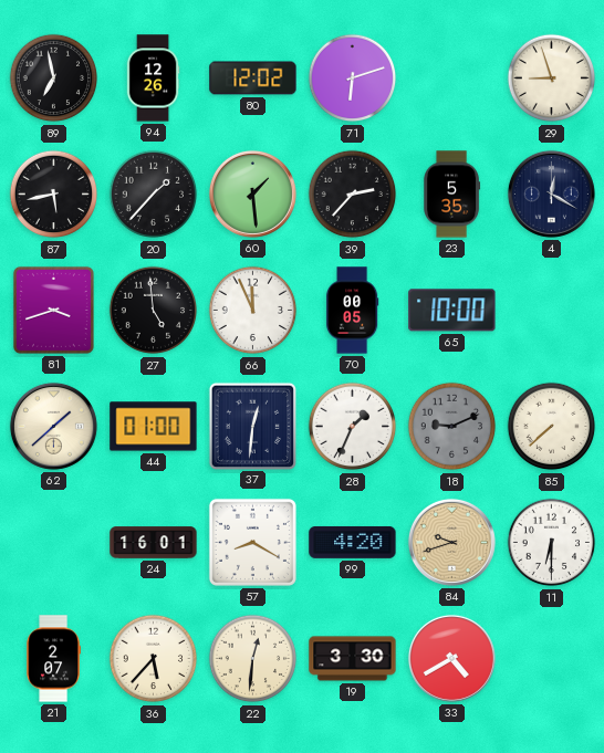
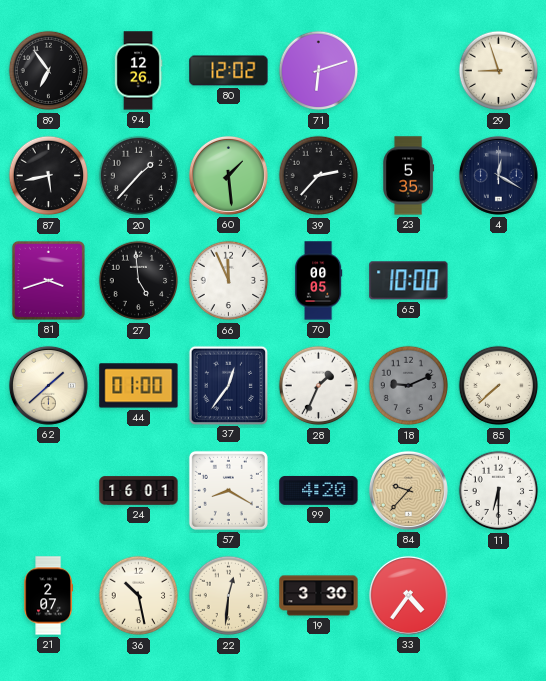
89: 6:58 -> 6:54 (49, 71)
37: 12:31 -> 12:36 (228, 385)
84: 9:42 -> 9:37 (408, 490)
36: 5:37 -> 10:28 (139, 596)
33: 4:40 -> 4:36 (408, 595)
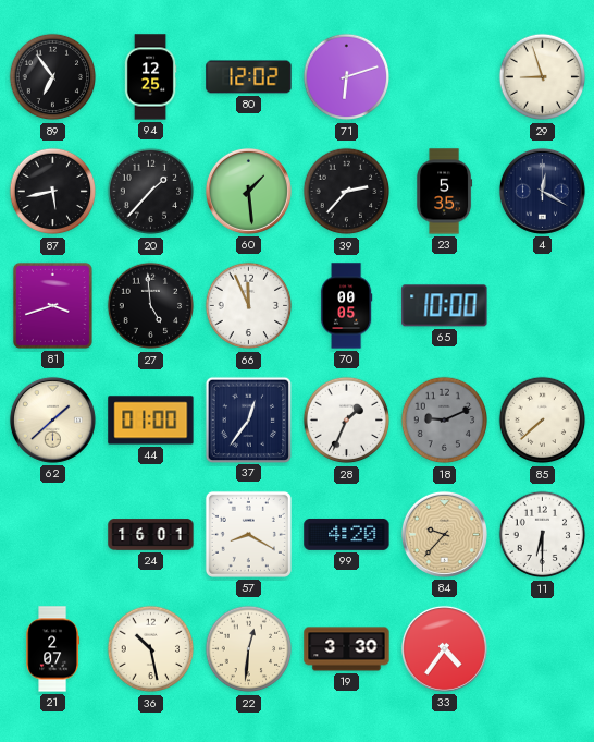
94: 12:26 -> 12:25 (150, 77)
